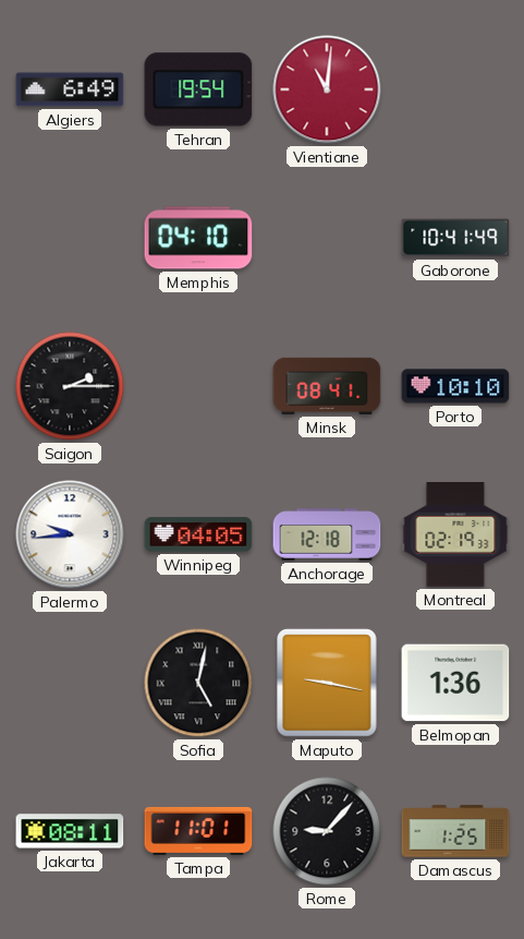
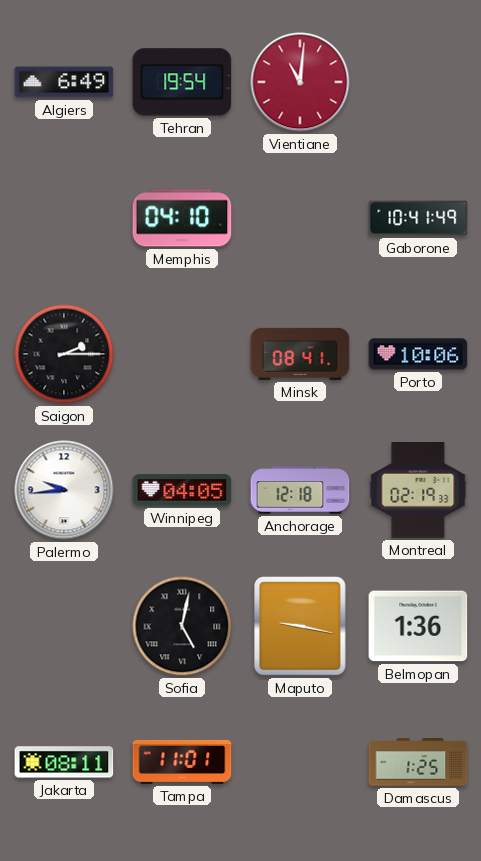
Porto: 10:10 -> 10:06 (418, 354)
Rome: 9:07 -> none (327, 831)
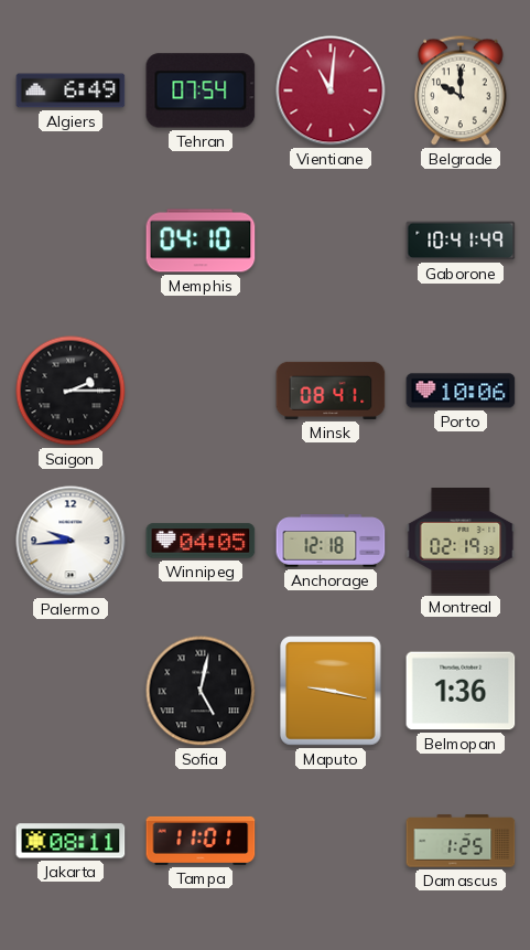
Tehran: 19:54 -> 07:54 (201, 90)
Belgrade: none -> 10:00 (461, 90)
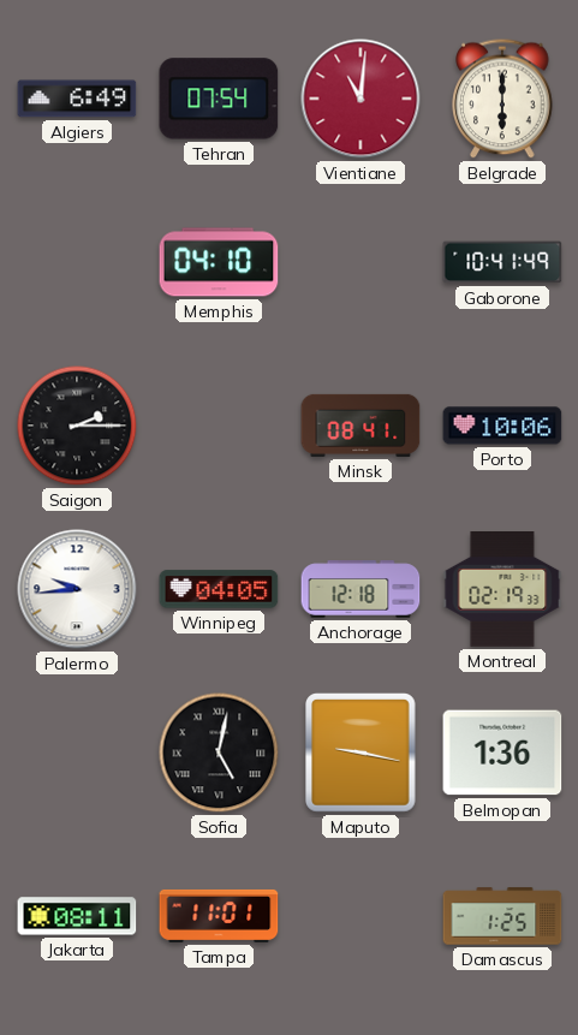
Belgrade: 10:00 -> 6:00 (502, 99)
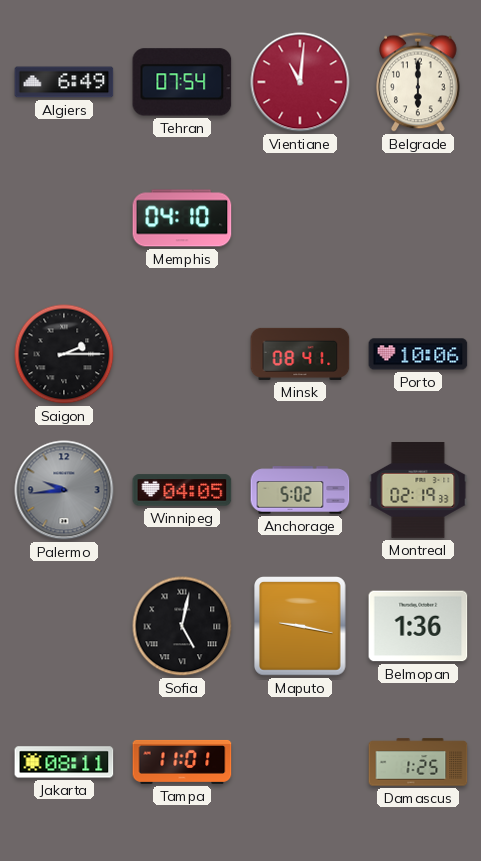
Gaborone: 10:41 -> none (502, 262)
Palermo dial: white -> grey (64, 490)
Anchorage: 12:18 -> 5:02 (300, 490)
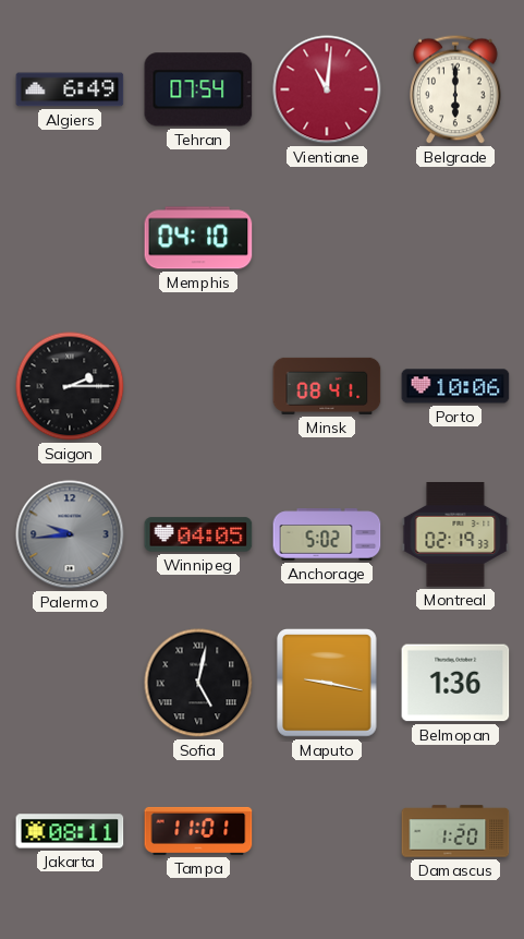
Damascus: 1:25 -> 1:20 (455, 831)
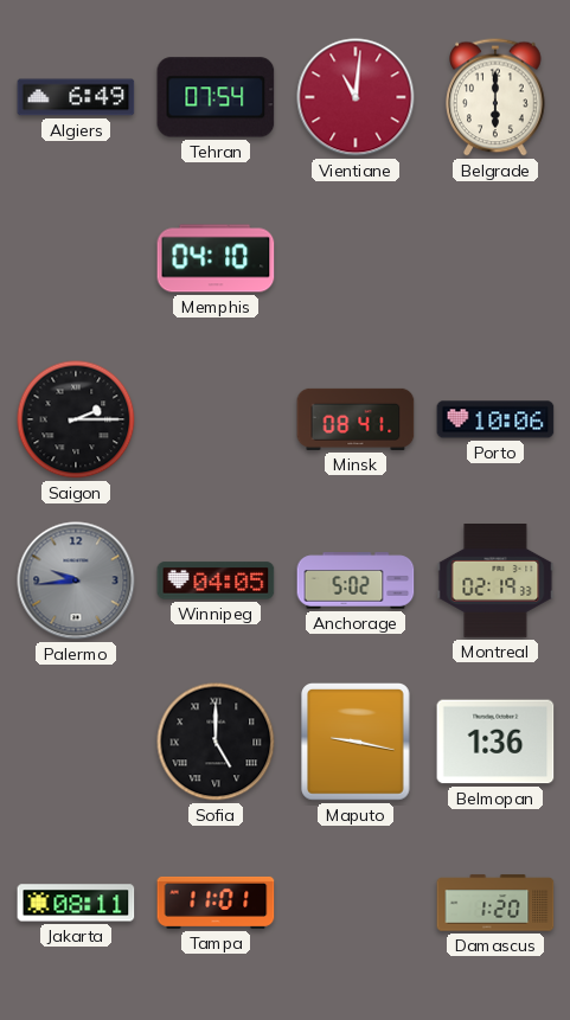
Sofia: 5:02 -> 5:00 (216, 742)
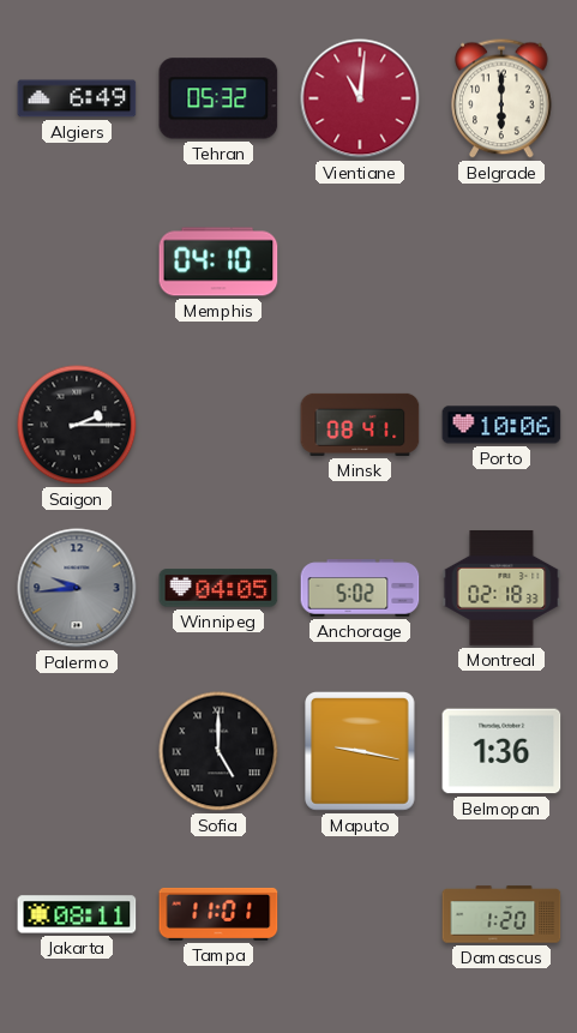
Tehran: 07:54 -> 05:32 (218, 98)
Montreal: 02:19 -> 02:18 (501, 589)
